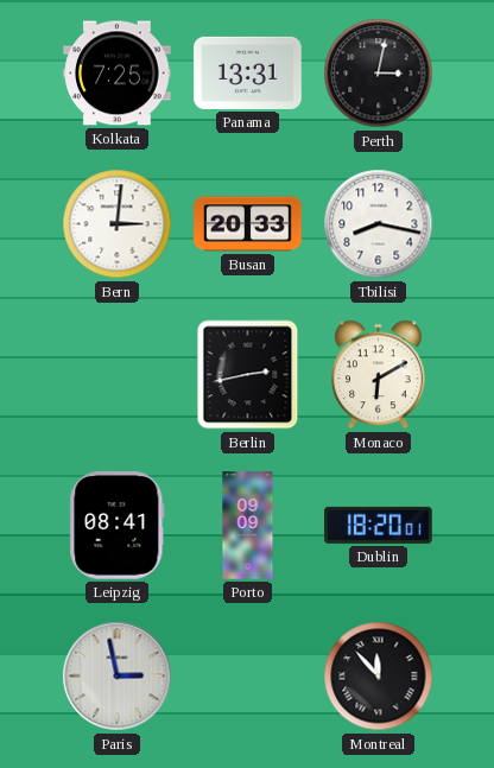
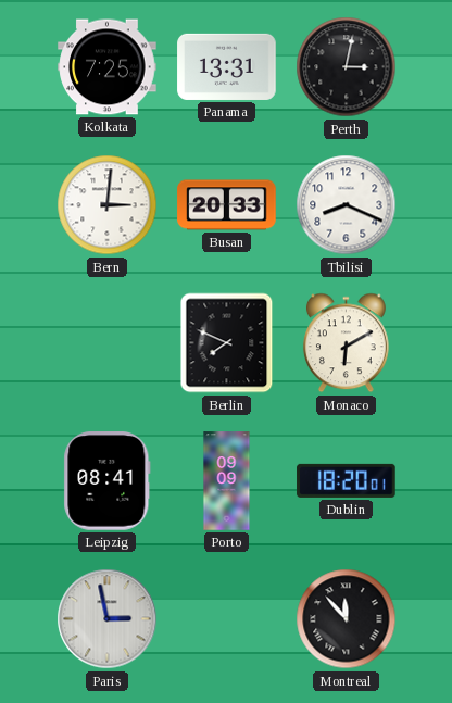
Tbilisi: 8:17 -> 8:19 (347, 205)
Berlin: 2:43 -> 7:49 (227, 343)
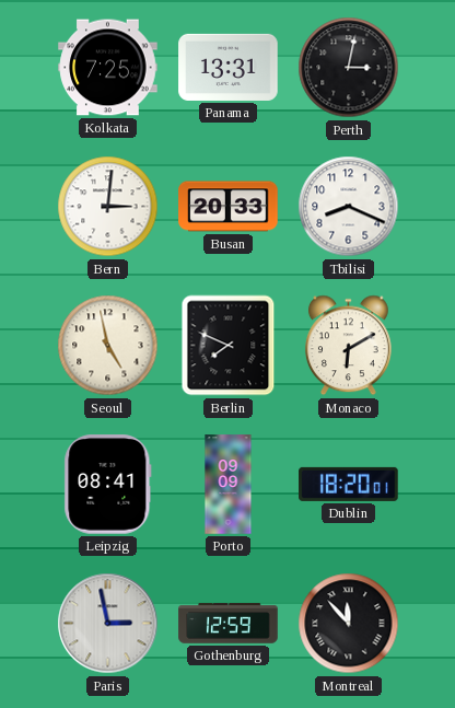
Seoul: none -> 4:58 (108, 346)
Gothenburg: none -> 12:59 (229, 624)
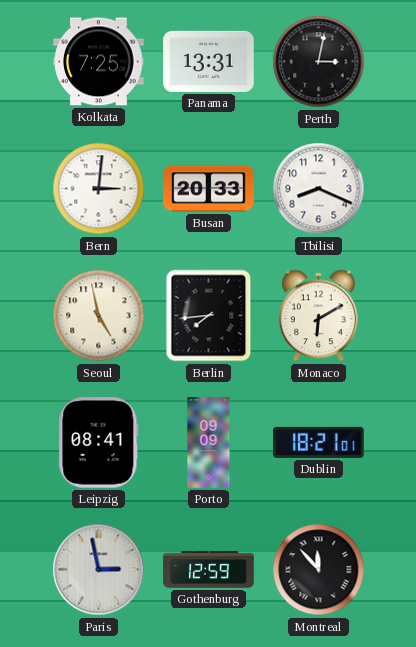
Berlin: 7:49 -> 7:44 (209, 316)
Dublin: 18:20 -> 18:21 (319, 442)
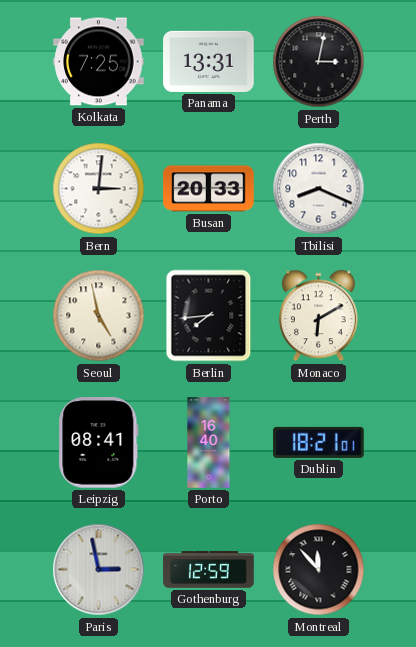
Porto: 09:09 -> 16:40 (209, 443)
